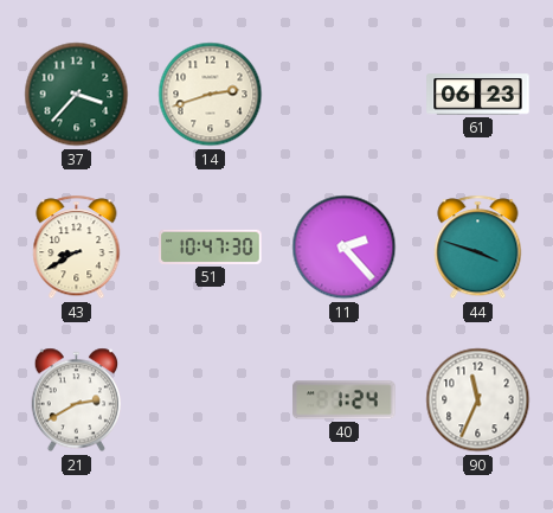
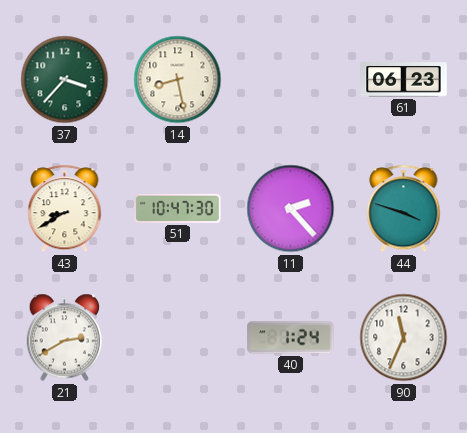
14: 2:42 -> 8:28 (178, 80)
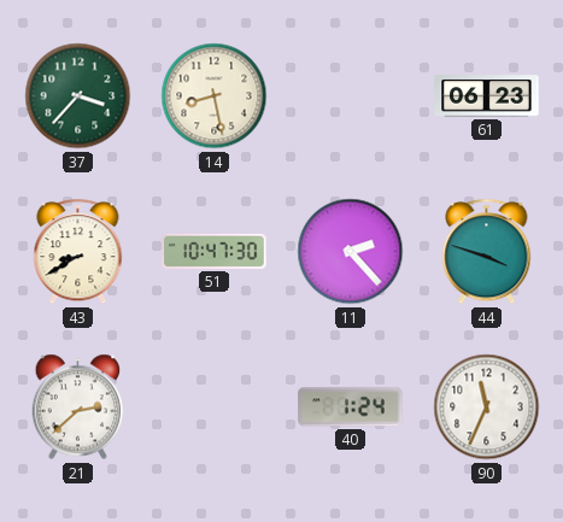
21: 2:40 -> 2:38 (78, 407)
